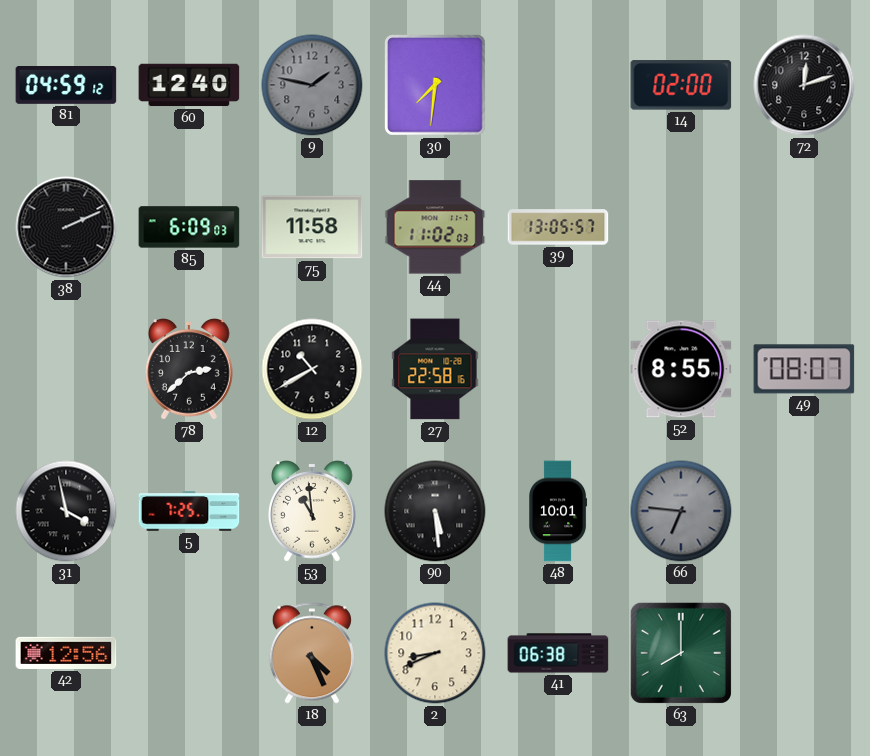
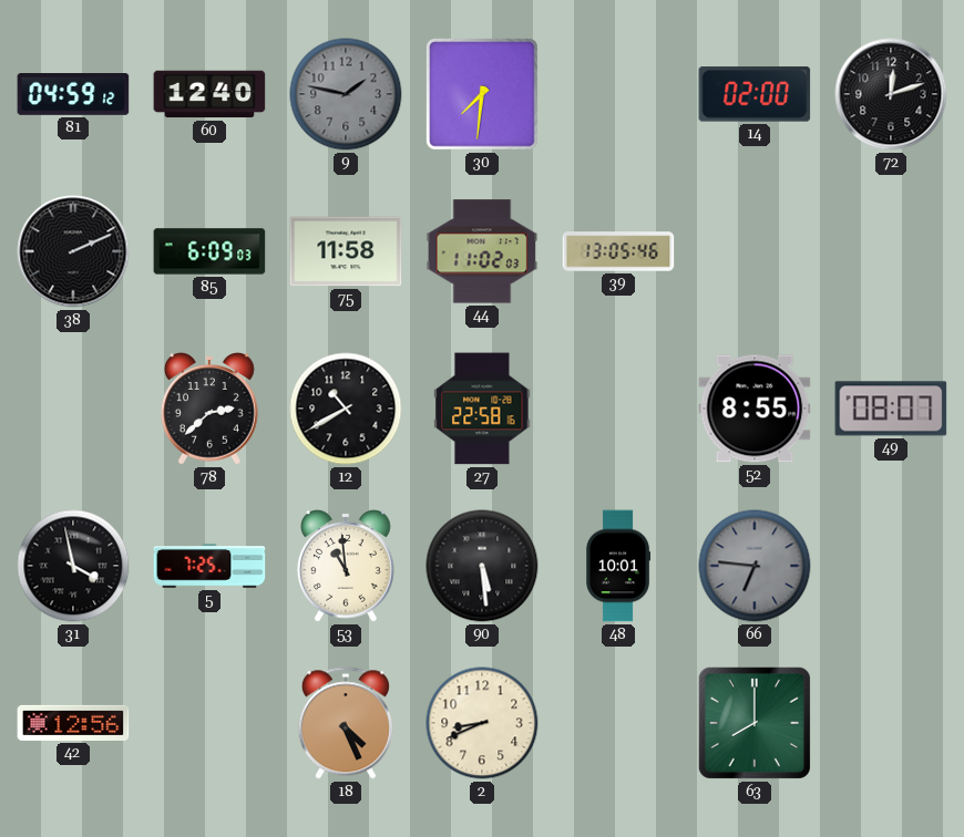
39: 13:05:57 -> 13:05:46 (618, 251)
41: 06:38 -> none (558, 653)
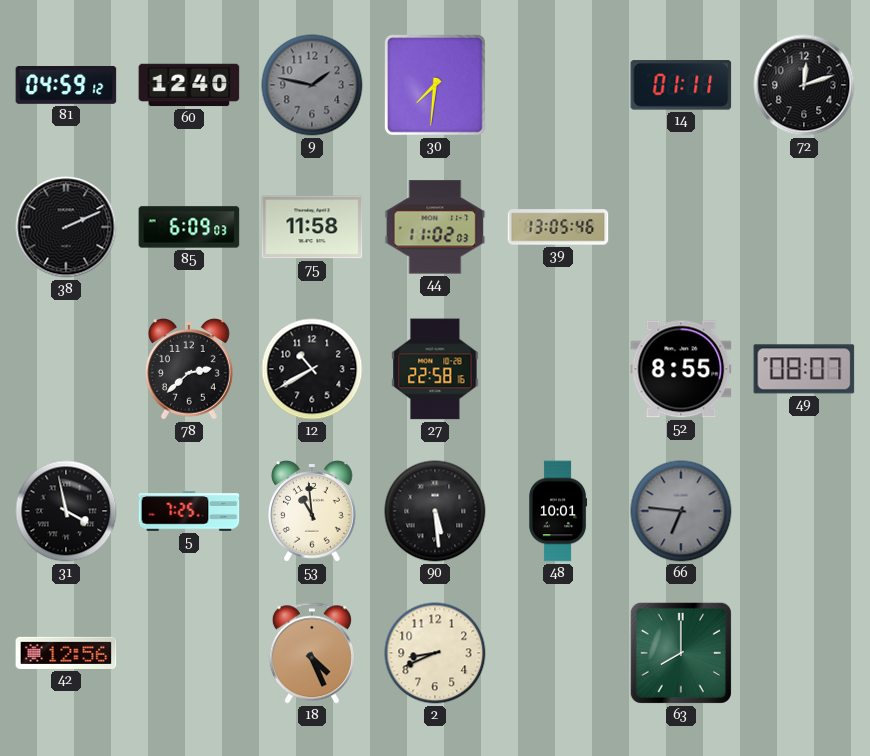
14: 02:00 -> 01:11 (681, 85)
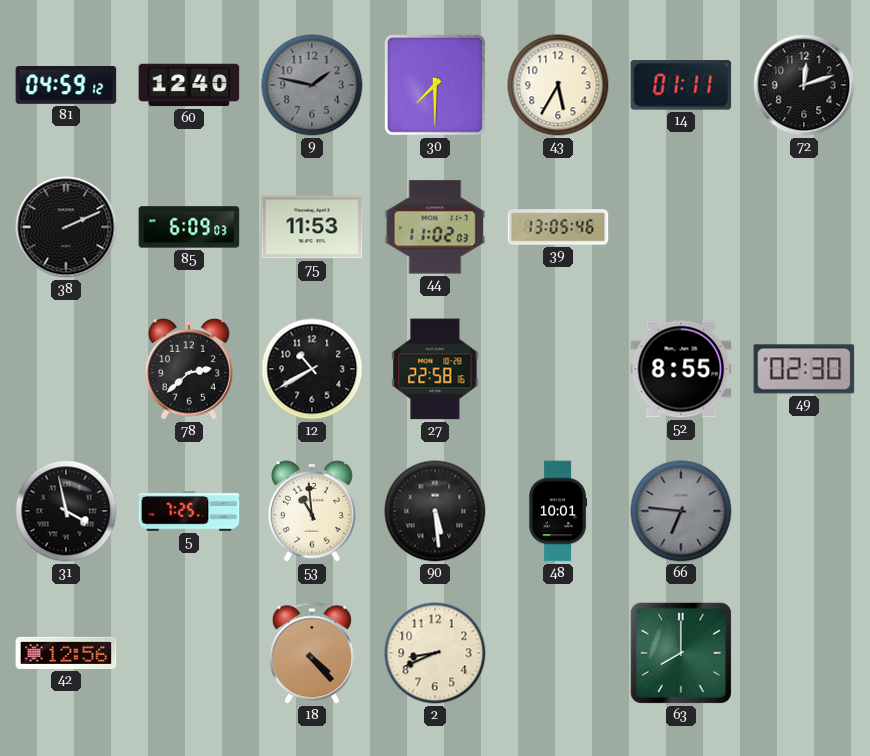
30: 7:31 -> 7:30 (436, 86)
43: none -> 5:35 (558, 85)
75: 11:58 -> 11:53 (312, 227)
49: 08:07 -> 02:30 (804, 369)
18: 4:26 -> 4:23 (312, 653)
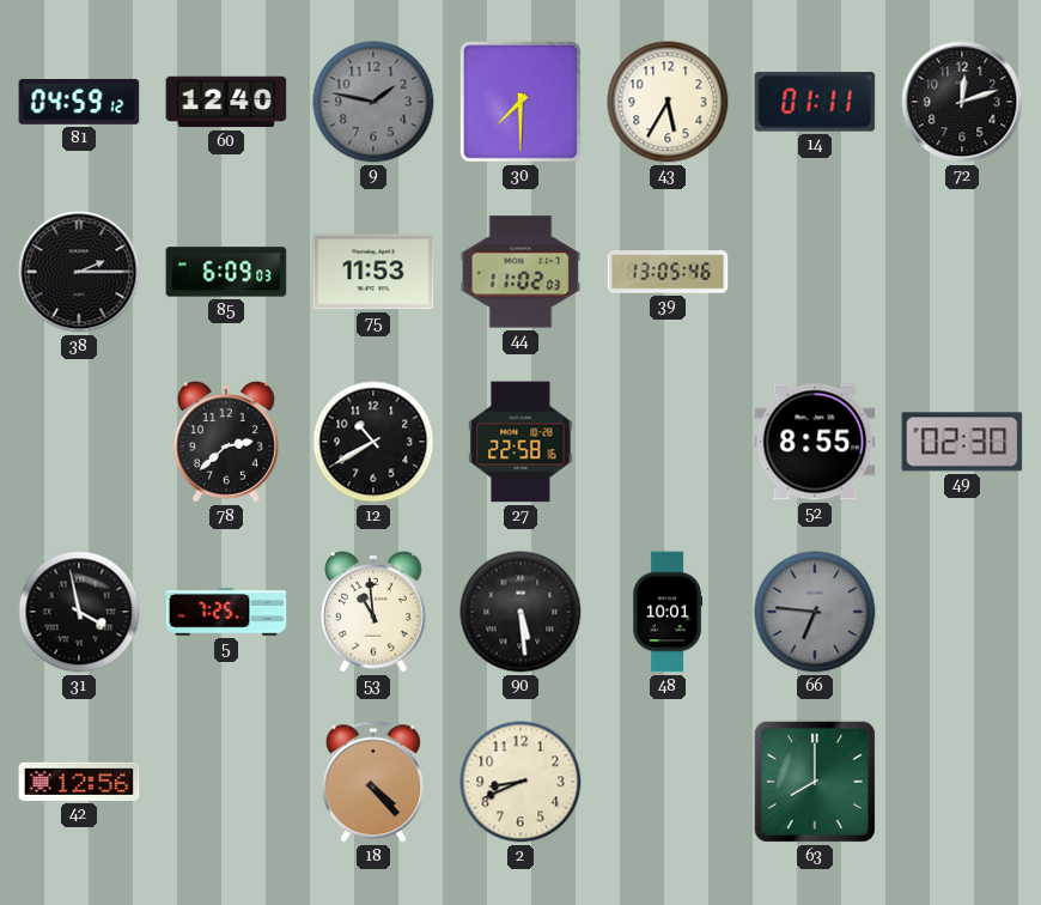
38: 2:11 -> 2:15 (79, 272)
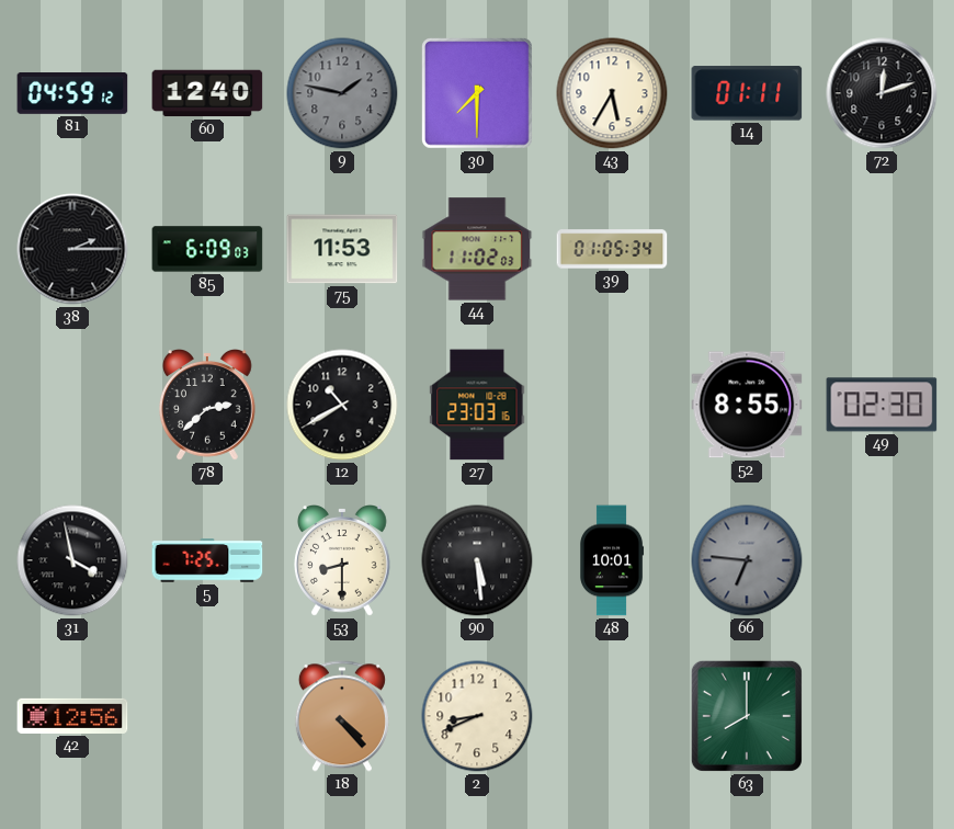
39: 13:05 -> 01:05 (612, 249)
27: 22:58 -> 23:03 (477, 405)
53: 10:59 -> 8:30 (343, 561)
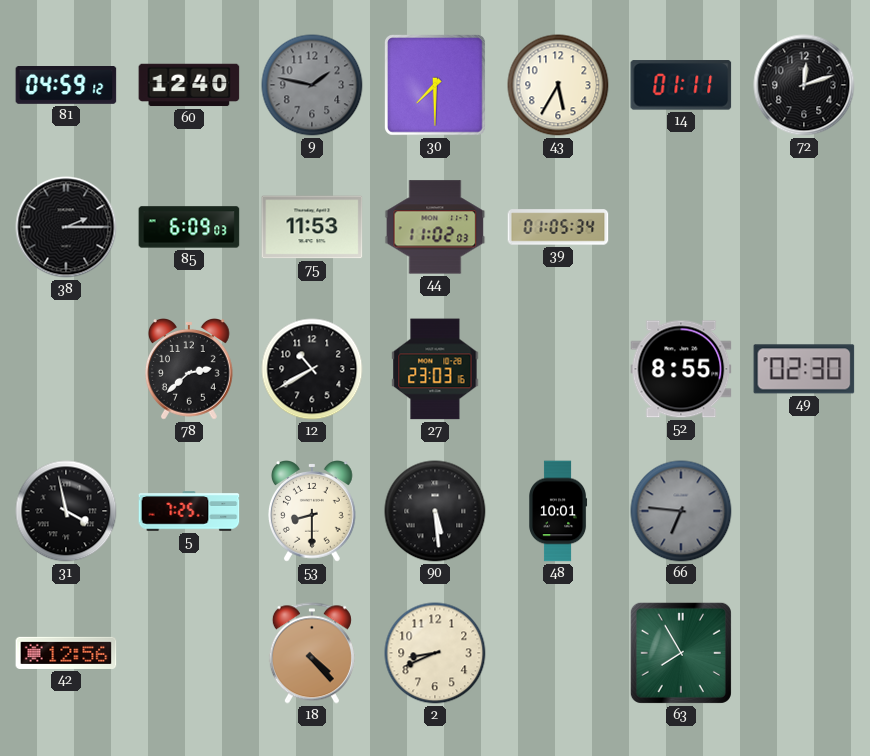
63: 8:00 -> 7:55 (681, 653)
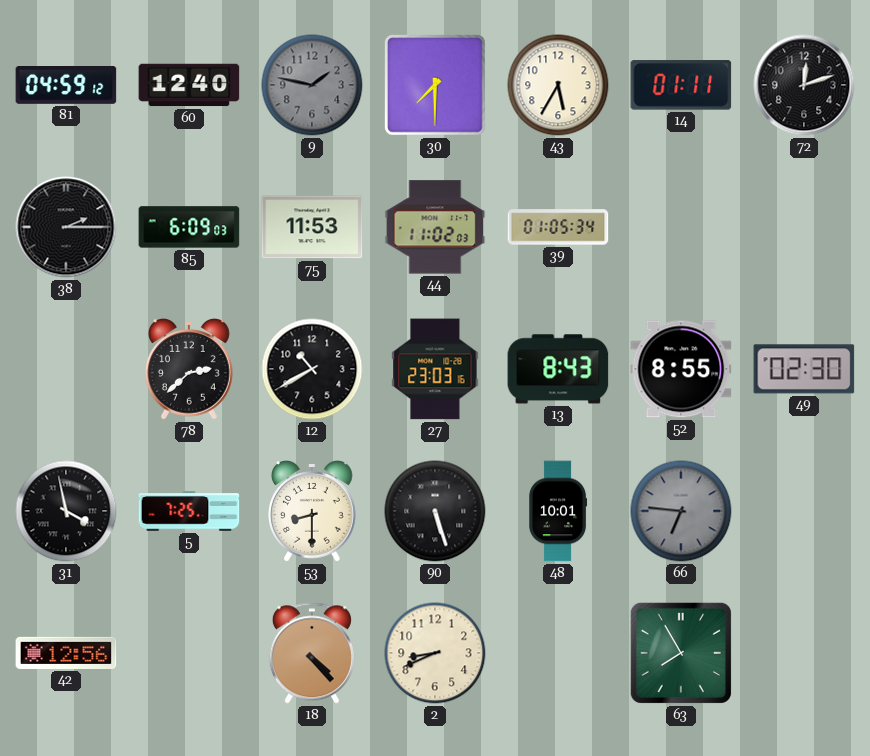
13: none -> 8:43 (558, 369)
90: 5:29 -> 5:27 (435, 511)
